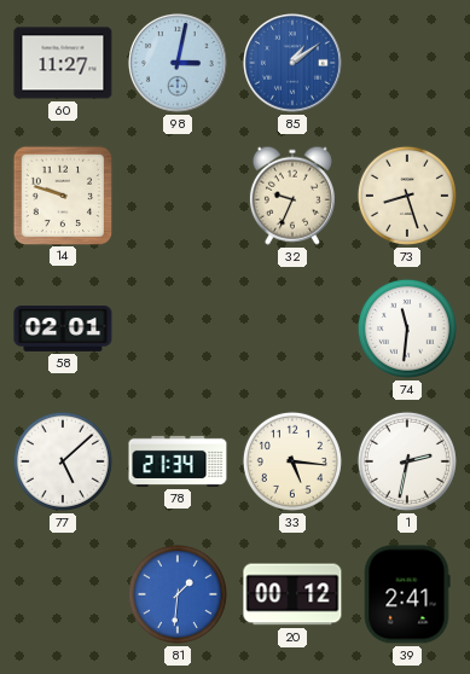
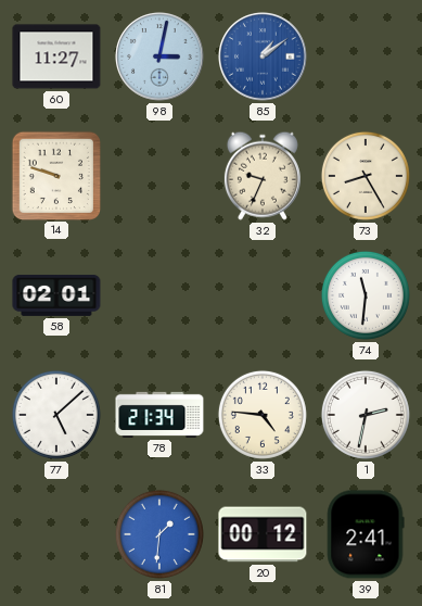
73: 8:27 -> 8:25 (366, 176)
33: 5:16 -> 4:46 (263, 415)
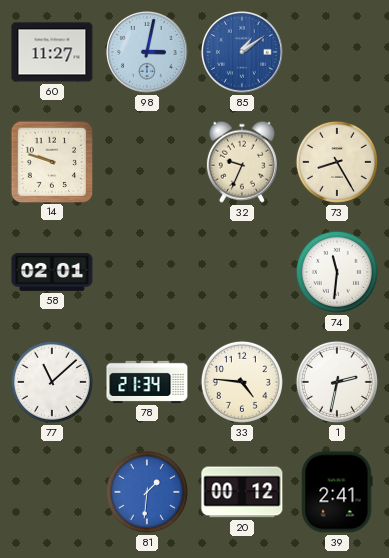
77: 5:08 -> 11:08 (52, 382)
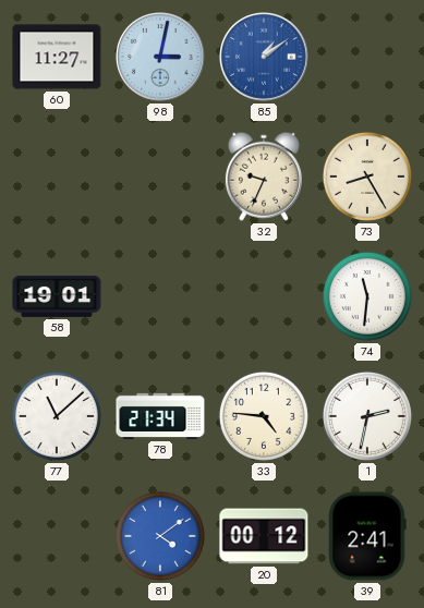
14: 9:48 -> none (51, 161)
58: 02:01 -> 19:01 (57, 296)
81: 1:31 -> 4:09 (160, 536)
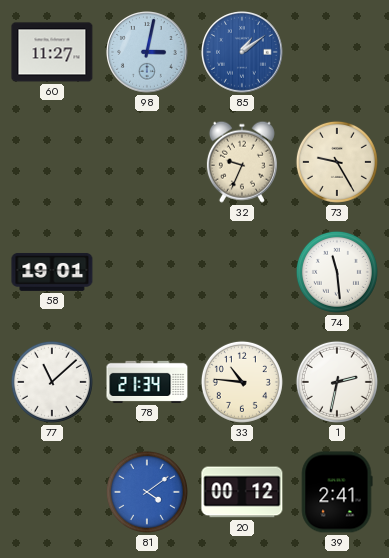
73: 8:25 -> 9:25 (337, 162)
74: 11:31 -> 11:29 (337, 272)
33: 4:46 -> 10:46 (242, 382)
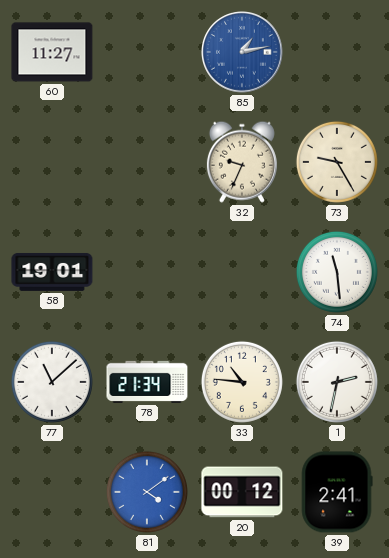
98: 3:02 -> none (148, 53)
85: 1:09 -> 1:13 (243, 53)
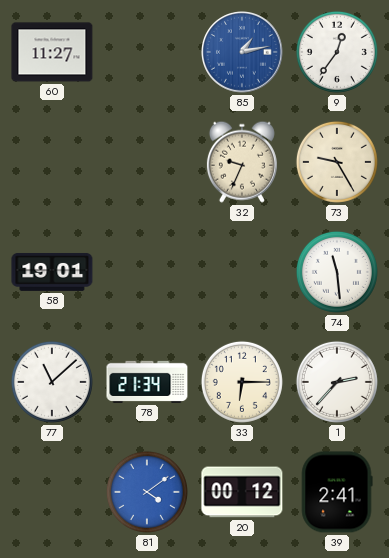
9: none -> 12:36 (337, 52)
33: 10:46 -> 6:15 (242, 382)
1: 2:32 -> 2:37 (337, 382)
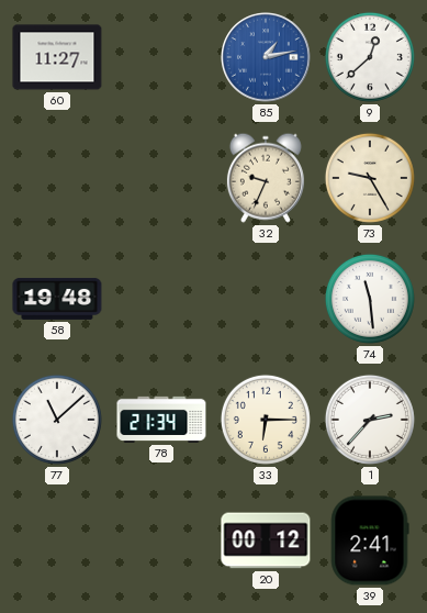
9: 12:36 -> 12:38 (370, 57)
58: 19:01 -> 19:48 (57, 299)
81: 4:09 -> none (147, 492)
